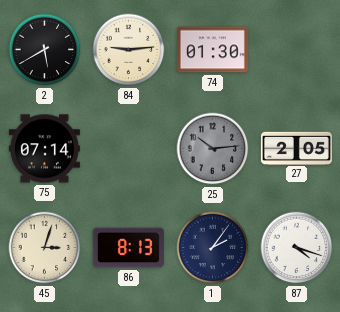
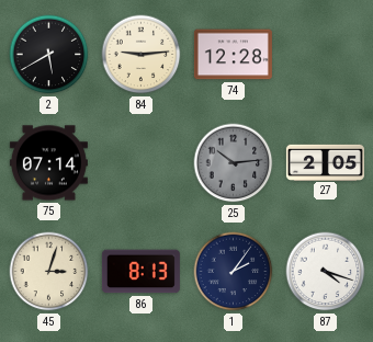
74: 01:30 -> 12:28 (233, 55)
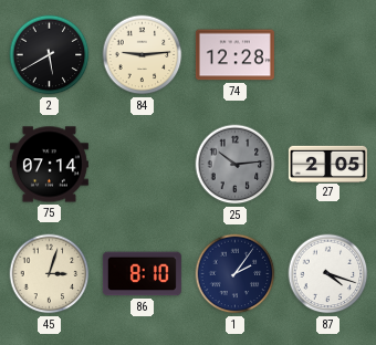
86: 8:13 -> 8:10 (142, 274)
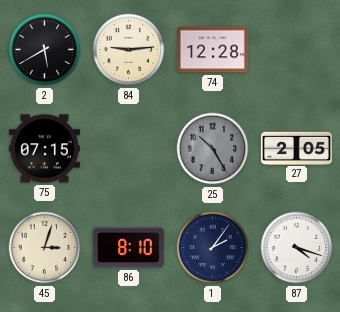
75: 07:14 -> 07:15 (44, 149)
25: 10:14 -> 10:25 (213, 149)
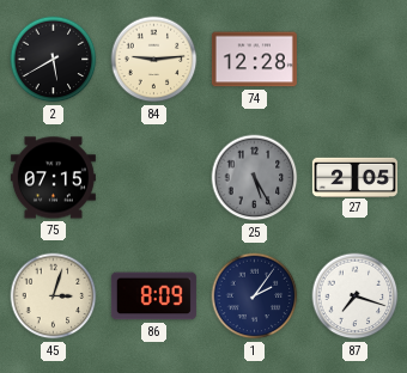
25: 10:25 -> 5:25 (255, 178)
86: 8:10 -> 8:09 (153, 296)
87: 4:18 -> 7:18 (356, 296)
